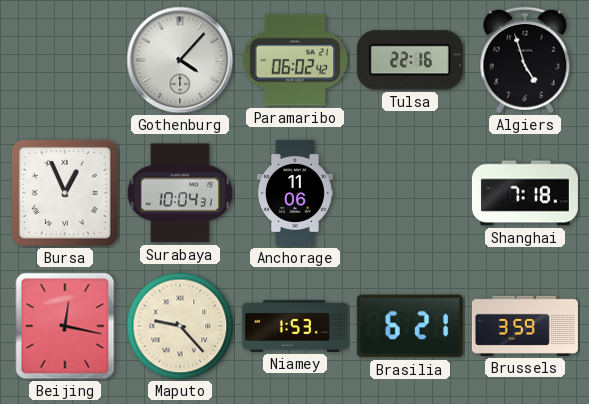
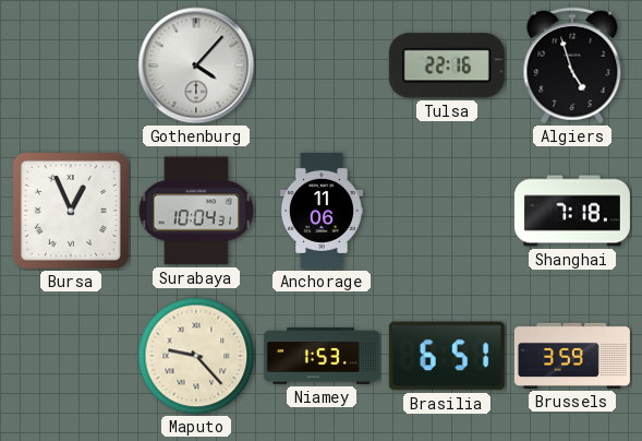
Paramaribo: 06:02 -> none (295, 60)
Beijing: 12:17 -> none (65, 326)
Brasilia: 6:21 -> 6:51 (447, 356)
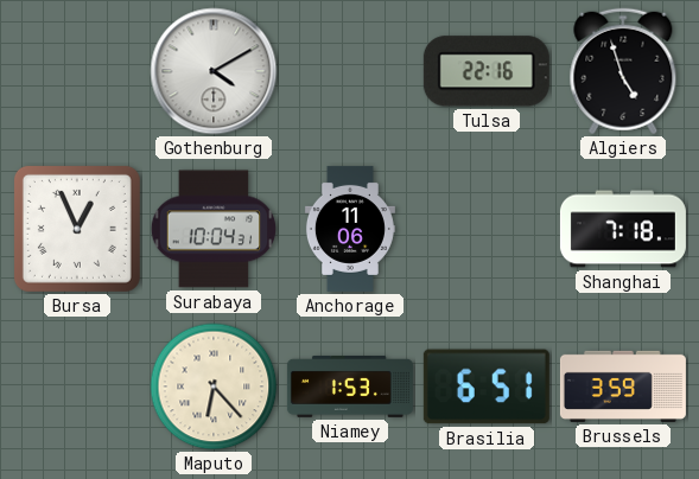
Gothenburg: 4:07 -> 4:10 (214, 71)
Maputo: 9:23 -> 6:23 (214, 387)
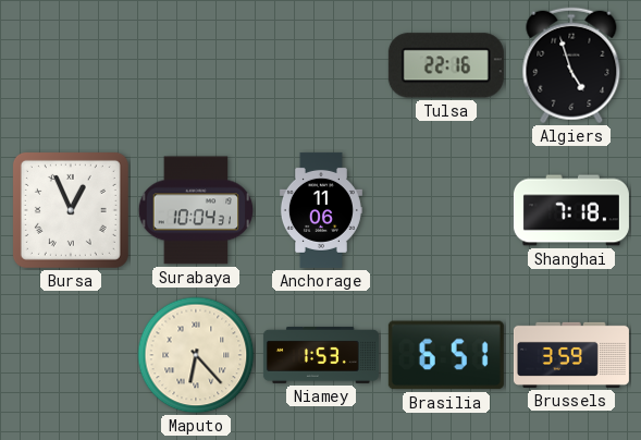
Gothenburg: 4:10 -> none (214, 71)
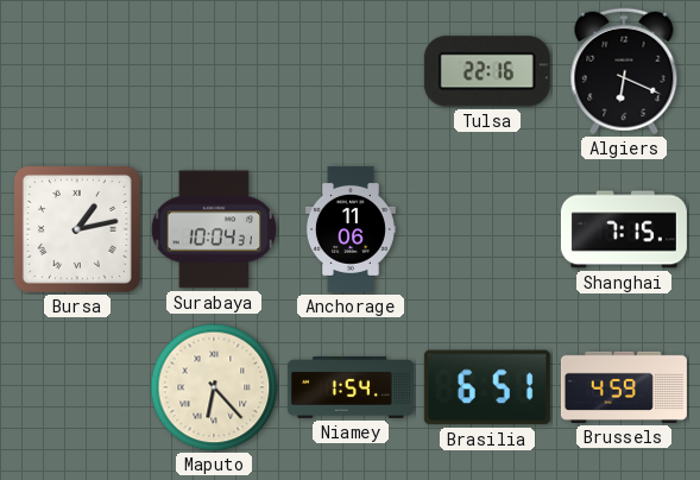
Algiers: 4:57 -> 6:19 (624, 71)
Bursa: 12:56 -> 1:13 (77, 229)
Shanghai: 7:18 -> 7:15 (624, 229)
Niamey: 1:53 -> 1:54 (351, 387)
Brussels: 3:59 -> 4:59 (624, 387)
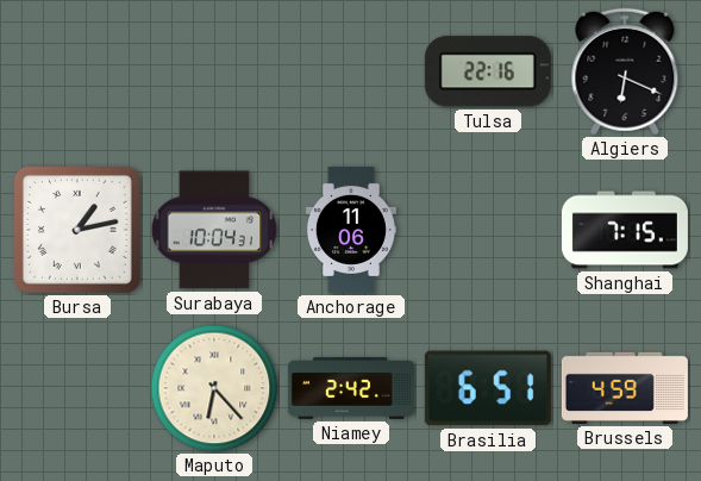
Niamey: 1:54 -> 2:42 (351, 388)
